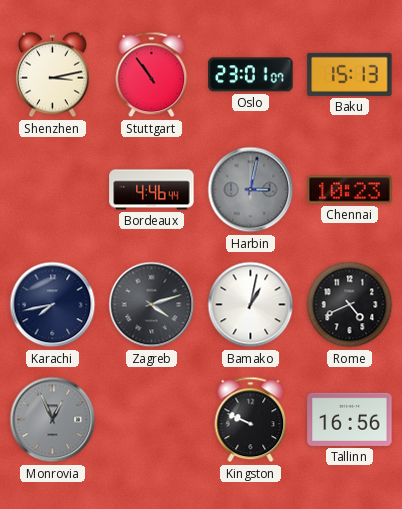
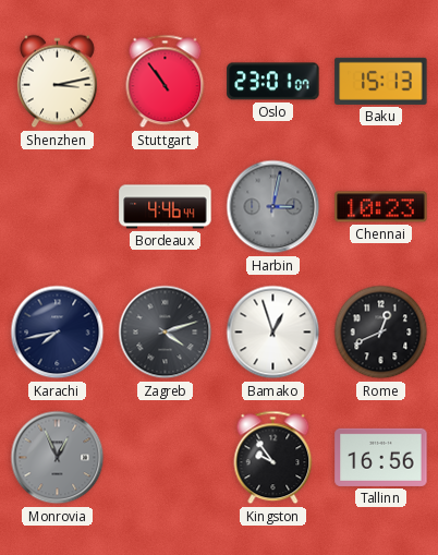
Bamako: 1:02 -> 12:57 (273, 333)
Rome: 4:41 -> 12:41 (381, 333)
Kingston: 9:49 -> 9:54 (273, 458)
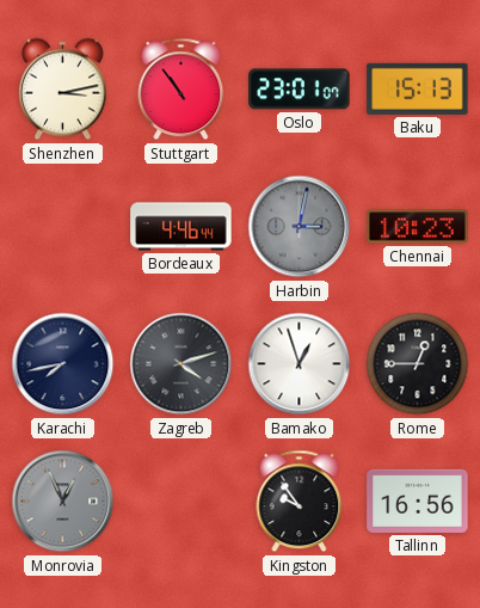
Rome: 12:41 -> 12:45 (418, 364)
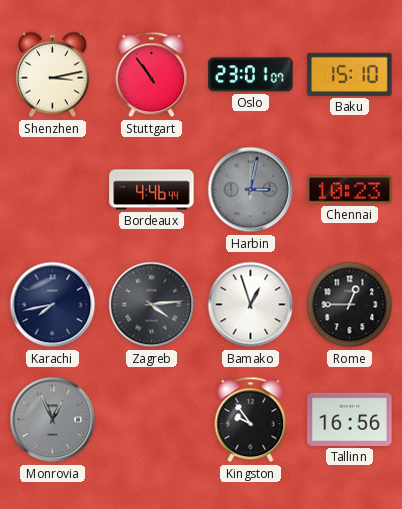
Baku: 15:13 -> 15:10 (350, 74)
Zagreb: 4:12 -> 4:14 (152, 305)
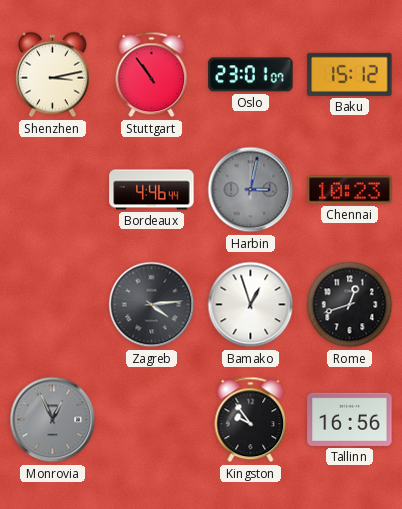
Baku: 15:10 -> 15:12 (350, 74)
Karachi: 7:43 -> none (53, 305)
Rome: 12:45 -> 12:42 (350, 305)
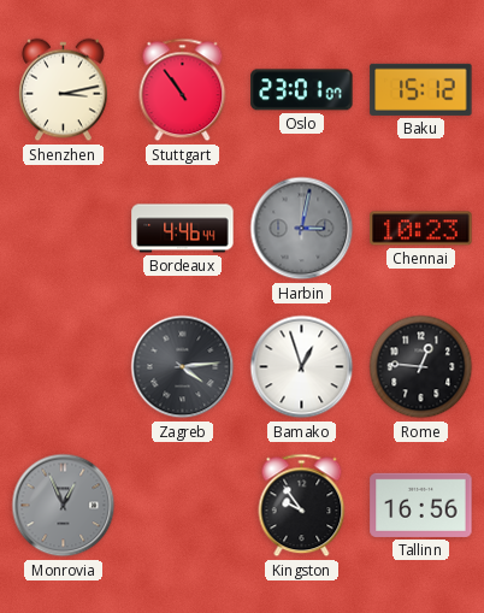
Rome: 12:42 -> 12:46 (421, 367)
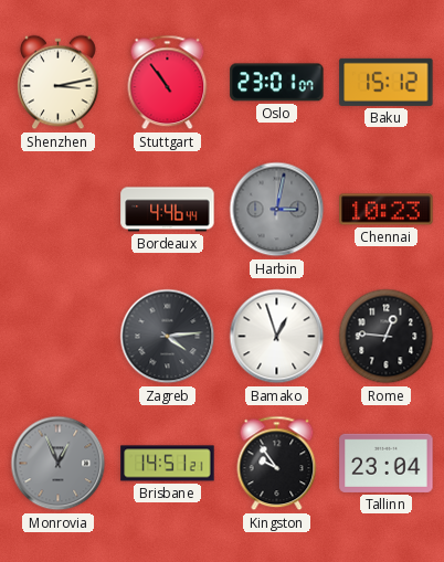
Brisbane: none -> 14:51 (168, 464)
Tallinn: 16:56 -> 23:04 (387, 463)
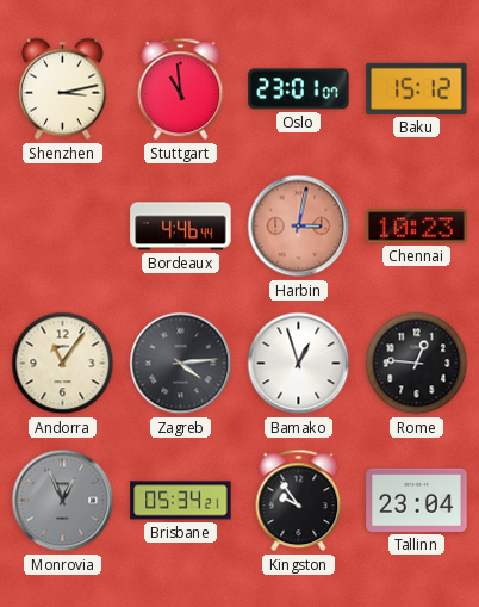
Stuttgart: 10:54 -> 10:59 (181, 89)
Harbin dial: grey -> salmon (299, 227)
Andorra: none -> 11:06 (63, 364)
Brisbane: 14:51 -> 05:34 (181, 501)
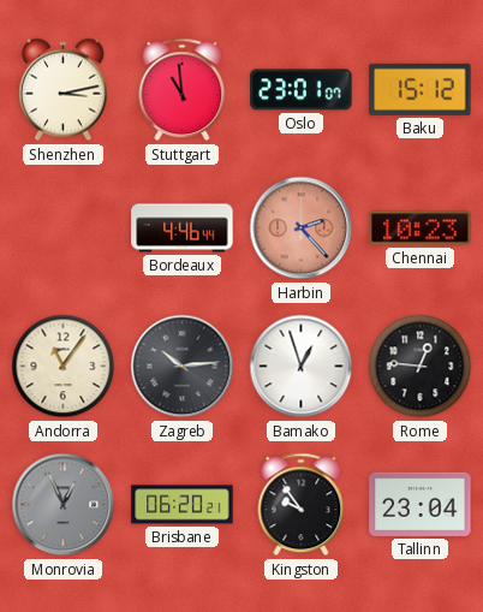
Harbin: 3:02 -> 2:23 (302, 228)
Zagreb: 4:14 -> 10:14 (183, 367)
Brisbane: 05:34 -> 06:20 (183, 505)
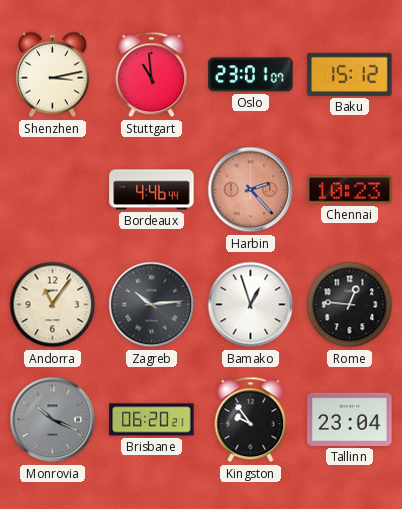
Monrovia: 12:56 -> 10:19 (53, 420)
